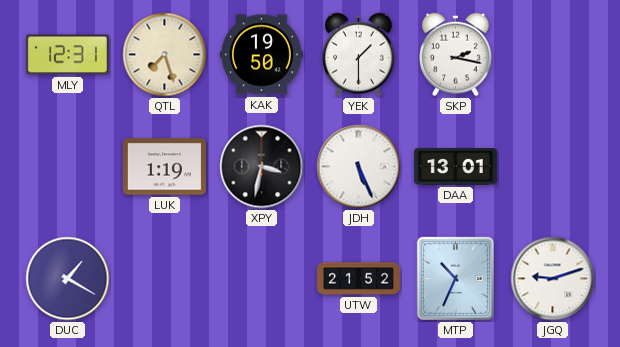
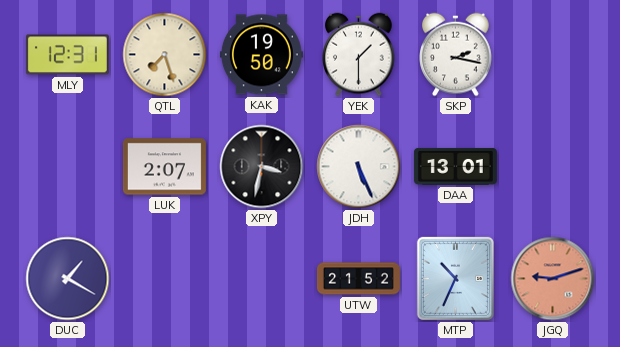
LUK: 1:19 -> 2:07 (164, 167)
JGQ dial: white -> salmon (553, 279)
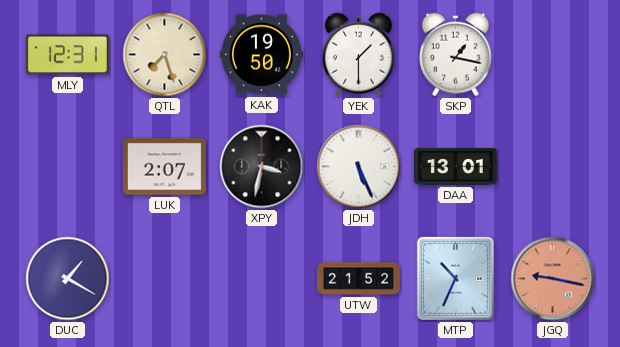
SKP: 2:17 -> 1:17 (456, 55)
JGQ: 9:12 -> 9:17 (553, 279)
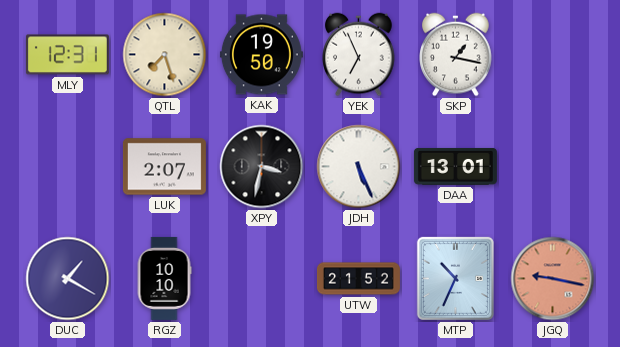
YEK: 1:30 -> 6:56 (359, 55)
RGZ: none -> 10:10 (164, 278)
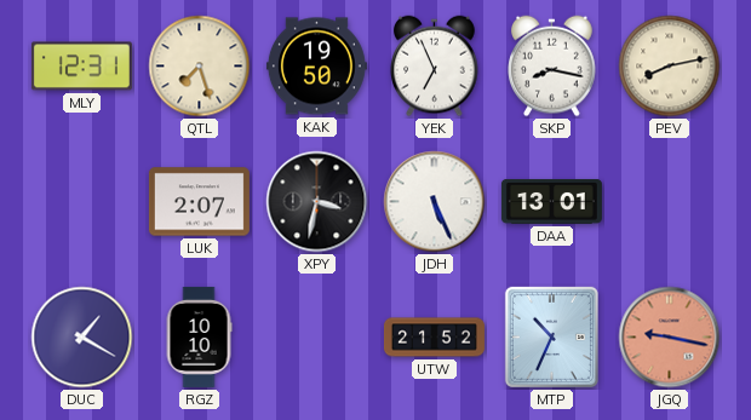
SKP: 1:17 -> 8:17 (552, 67)
PEV: none -> 8:13 (670, 67)
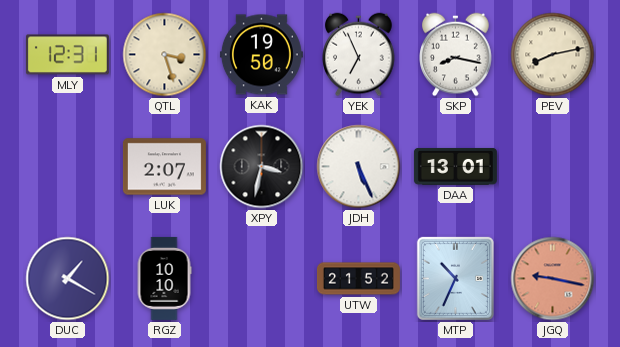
QTL: 7:27 -> 3:27 (165, 55)
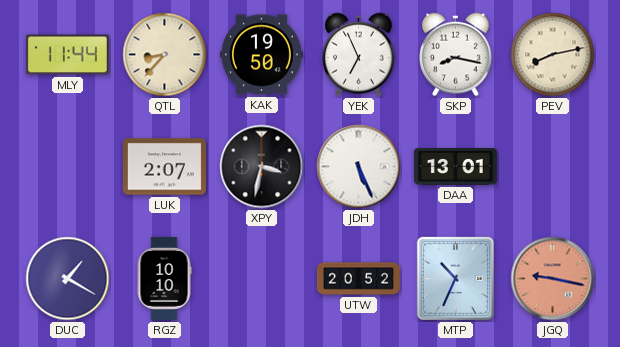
MLY: 12:31 -> 11:44 (67, 55)
QTL: 3:27 -> 8:37 (165, 55)
UTW: 21:52 -> 20:52 (358, 279)
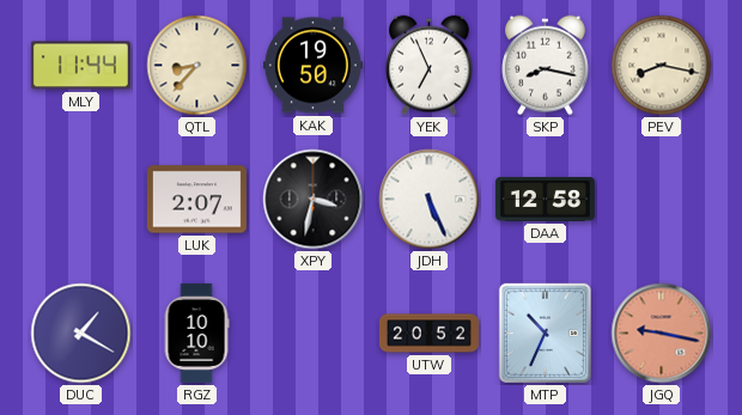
PEV: 8:13 -> 8:17 (662, 66)
DAA: 13:01 -> 12:58 (545, 199)
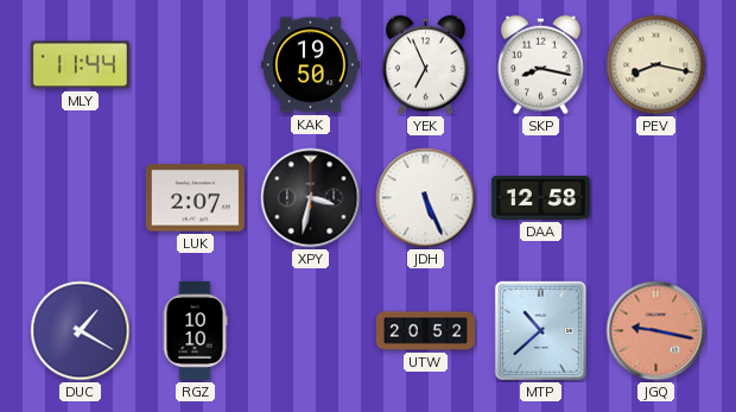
QTL: 8:37 -> none (197, 66)
MTP: 10:34 -> 10:38 (540, 330)
